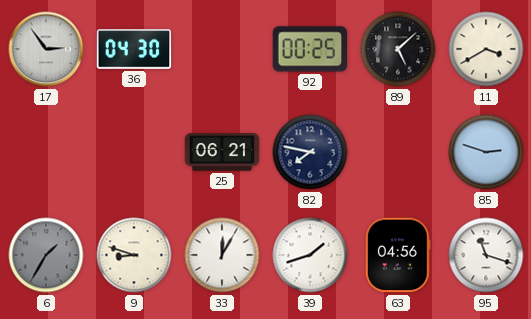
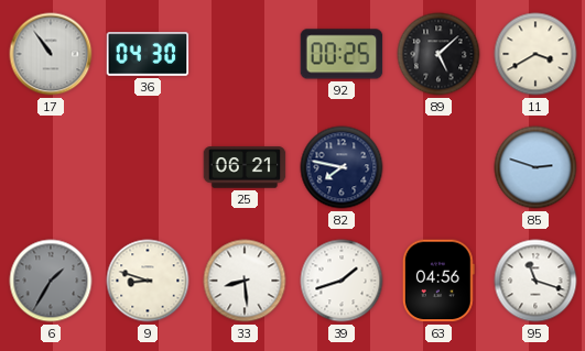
17: 2:54 -> 10:54 (51, 54)
33: 12:05 -> 8:29 (245, 281)
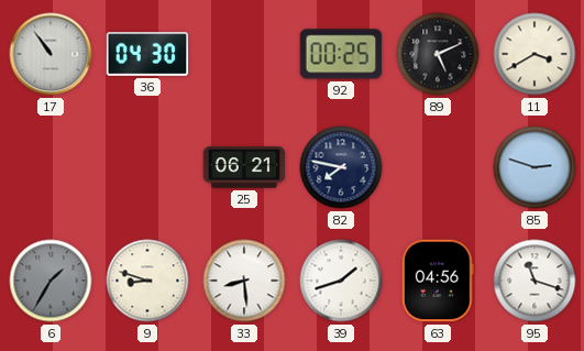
89: 5:08 -> 5:11 (438, 54)
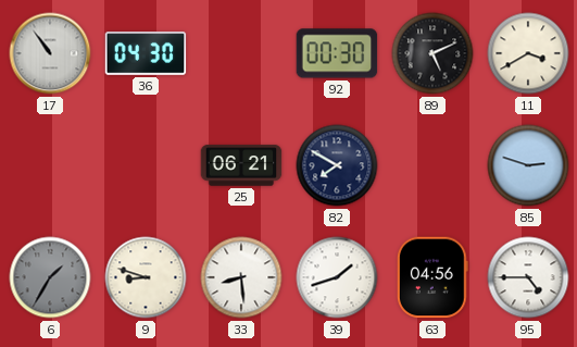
92: 00:25 -> 00:30 (337, 53)
82: 7:47 -> 7:50 (337, 165)
95: 11:18 -> 4:45 (528, 277)
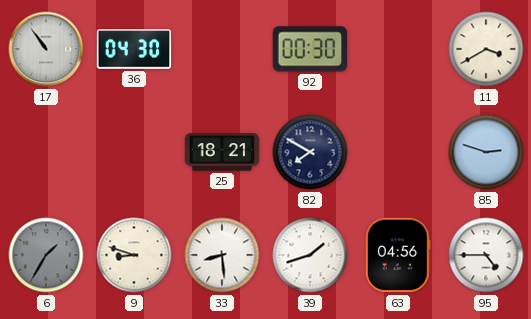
89: 5:11 -> none (432, 53)
25: 06:21 -> 18:21 (222, 152)
